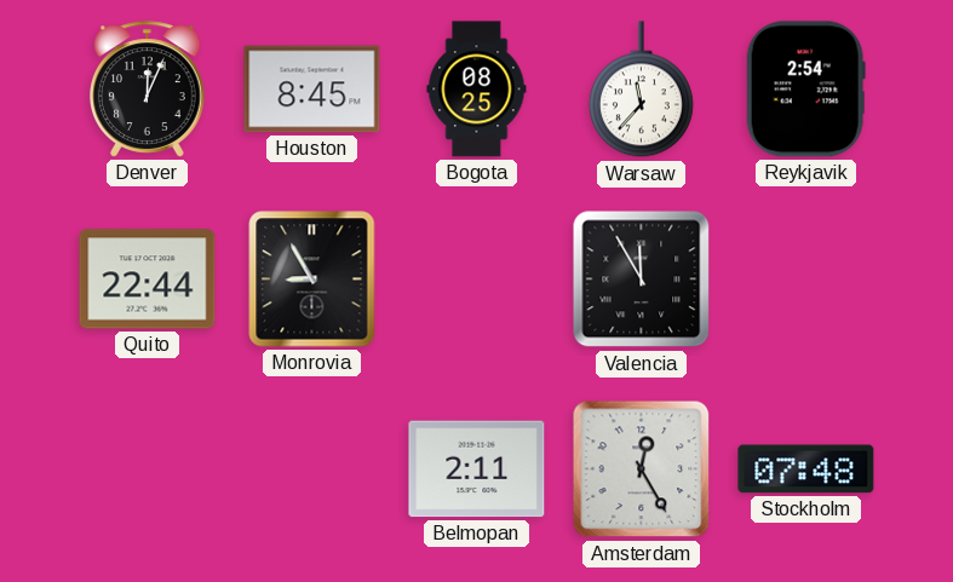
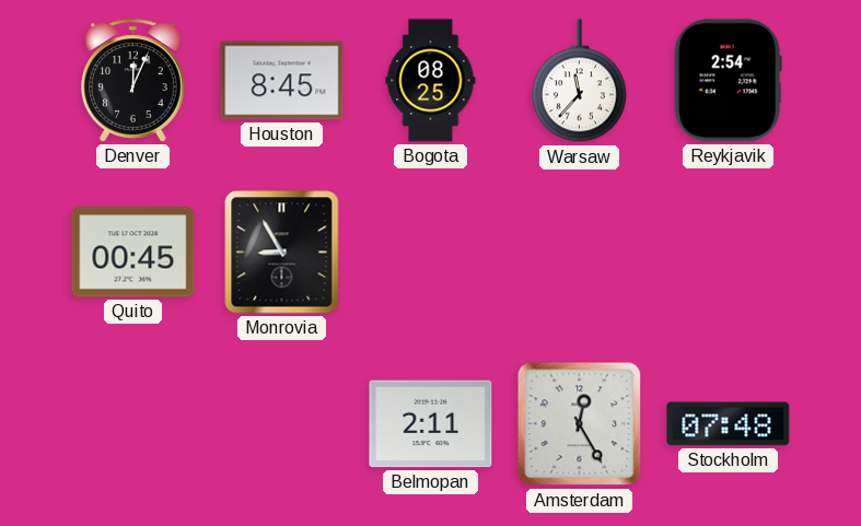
Quito: 22:44 -> 00:45 (133, 253)
Valencia: 11:55 -> none (642, 280)
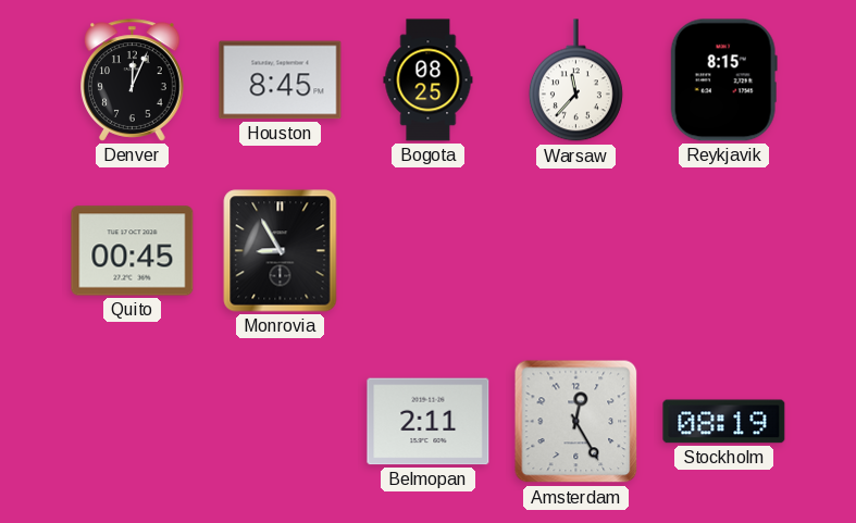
Reykjavik: 2:54 -> 8:15 (723, 80)
Stockholm: 07:48 -> 08:19 (724, 422)
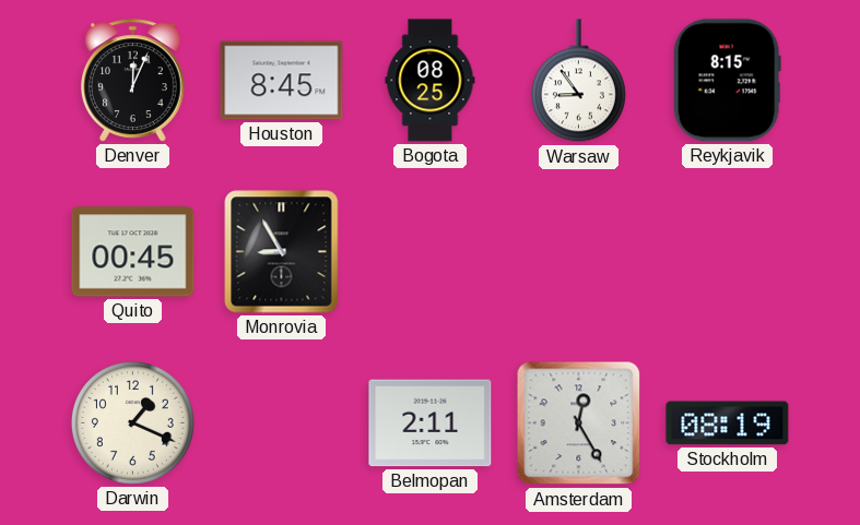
Warsaw: 11:37 -> 8:54 (578, 81)
Darwin: none -> 1:19 (132, 422)
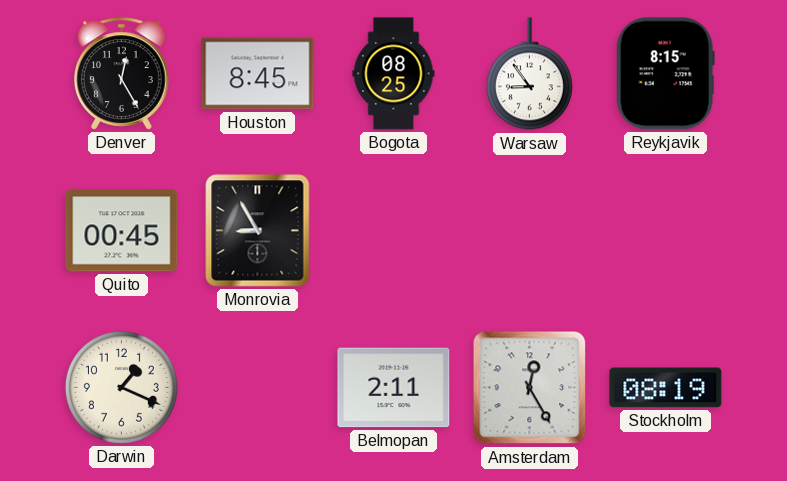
Denver: 12:04 -> 12:25 (122, 74)
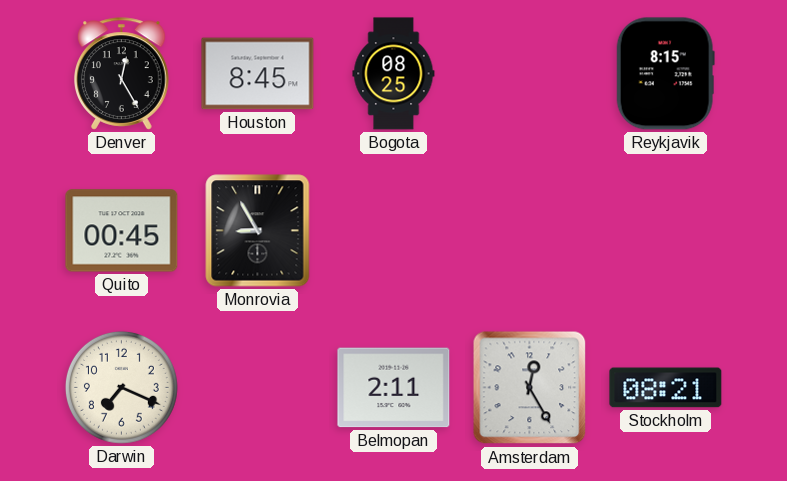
Warsaw: 8:54 -> none (529, 74)
Darwin: 1:19 -> 7:19 (121, 387)
Stockholm: 08:19 -> 08:21 (666, 388)
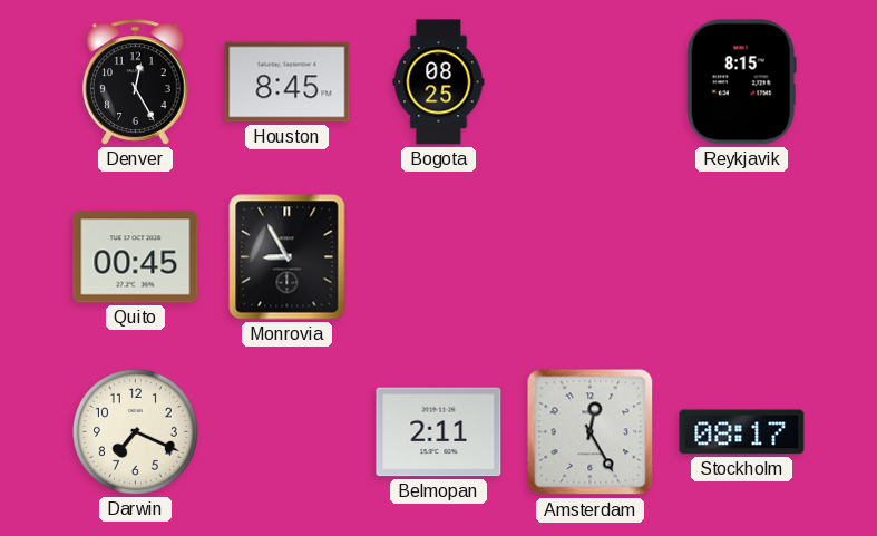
Stockholm: 08:21 -> 08:17 (742, 432)
